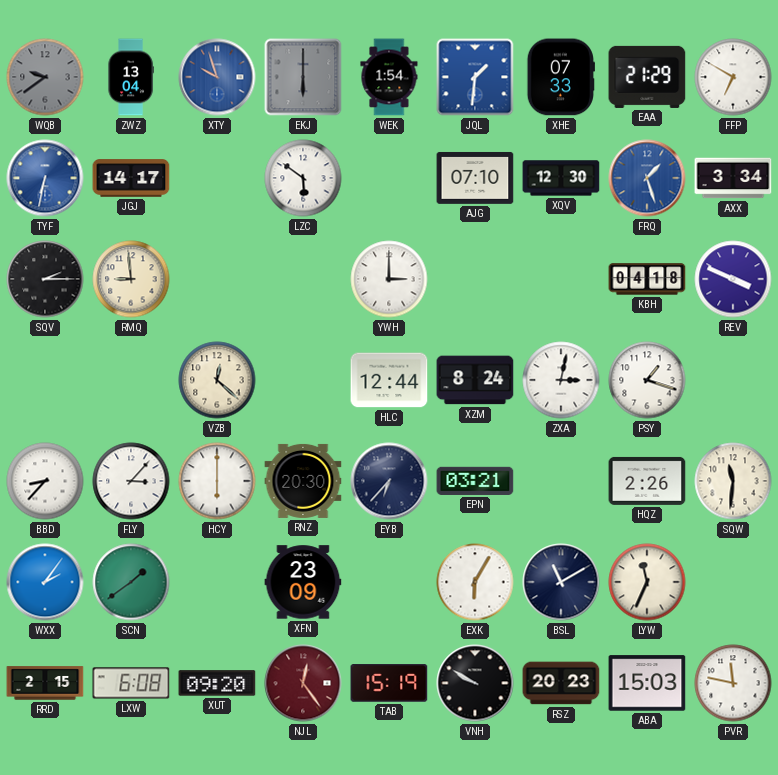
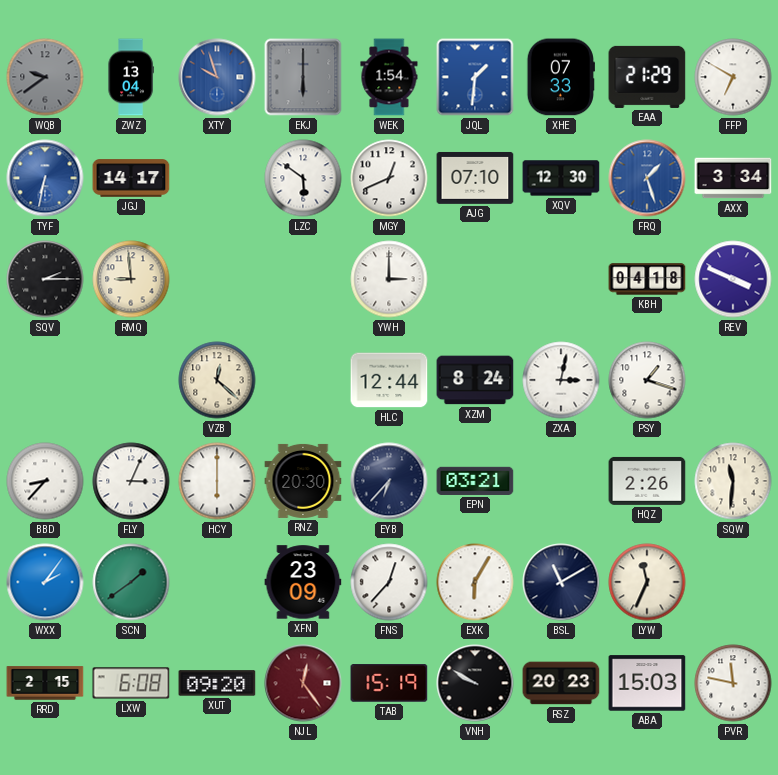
MGY: none -> 12:41 (389, 178)
FLY: 3:07 -> 3:04 (131, 481)
FNS: none -> 12:37 (389, 582)
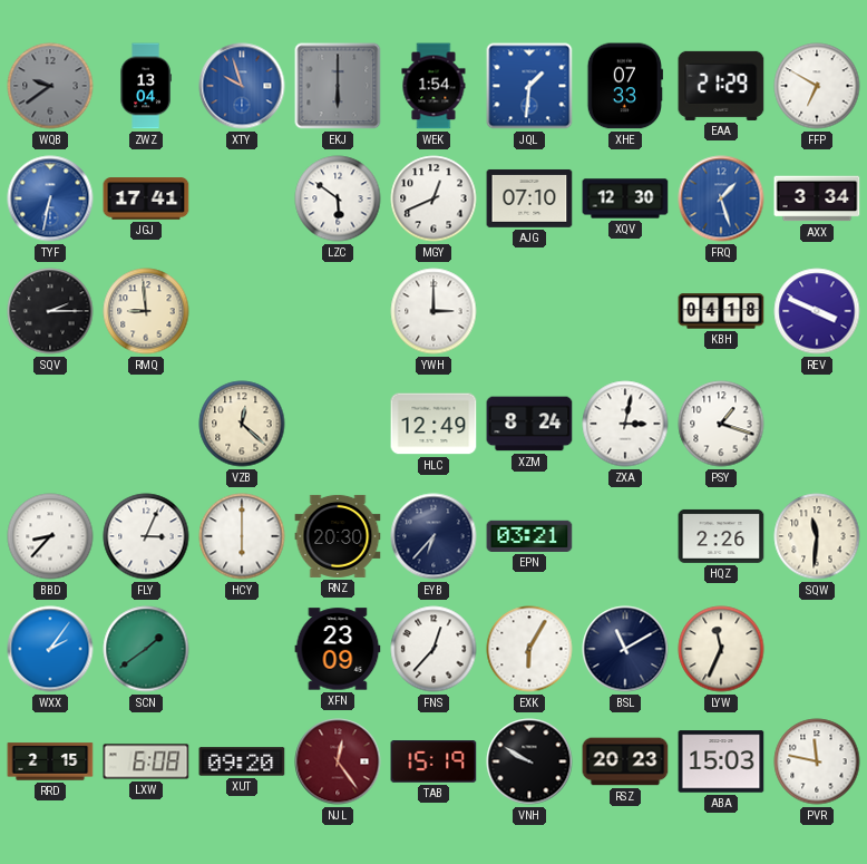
JGJ: 14:17 -> 17:41 (146, 198)
HLC: 12:44 -> 12:49 (433, 424)
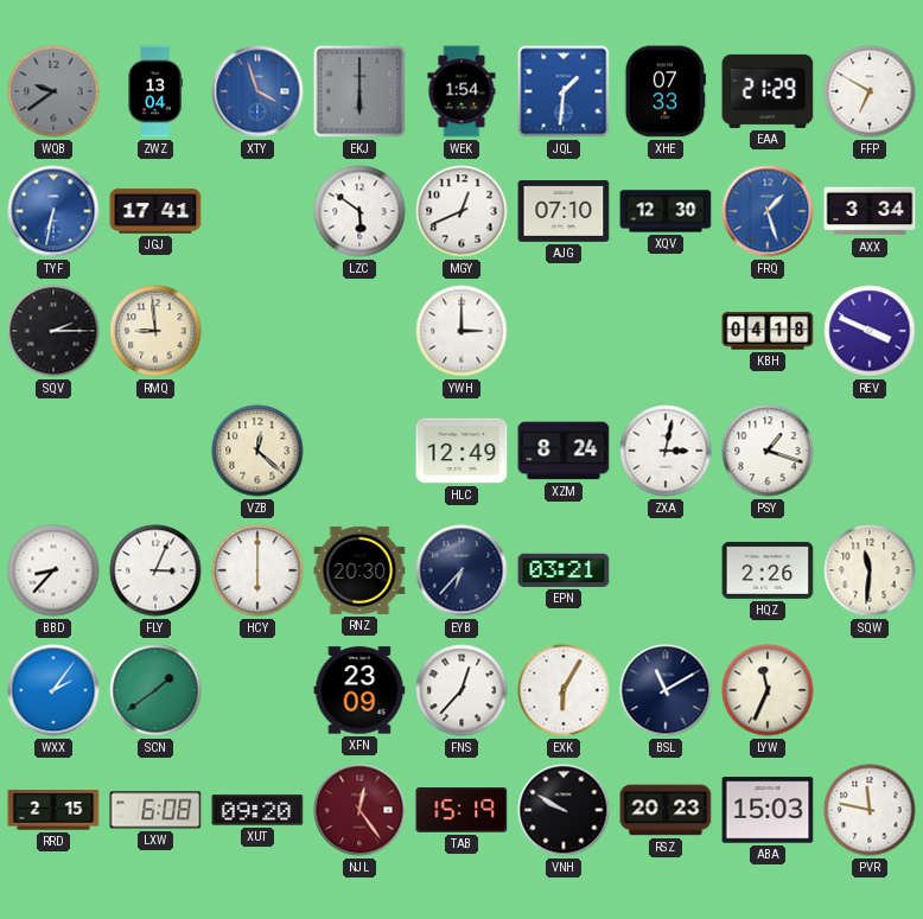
XTY: 9:57 -> 3:57 (257, 91)
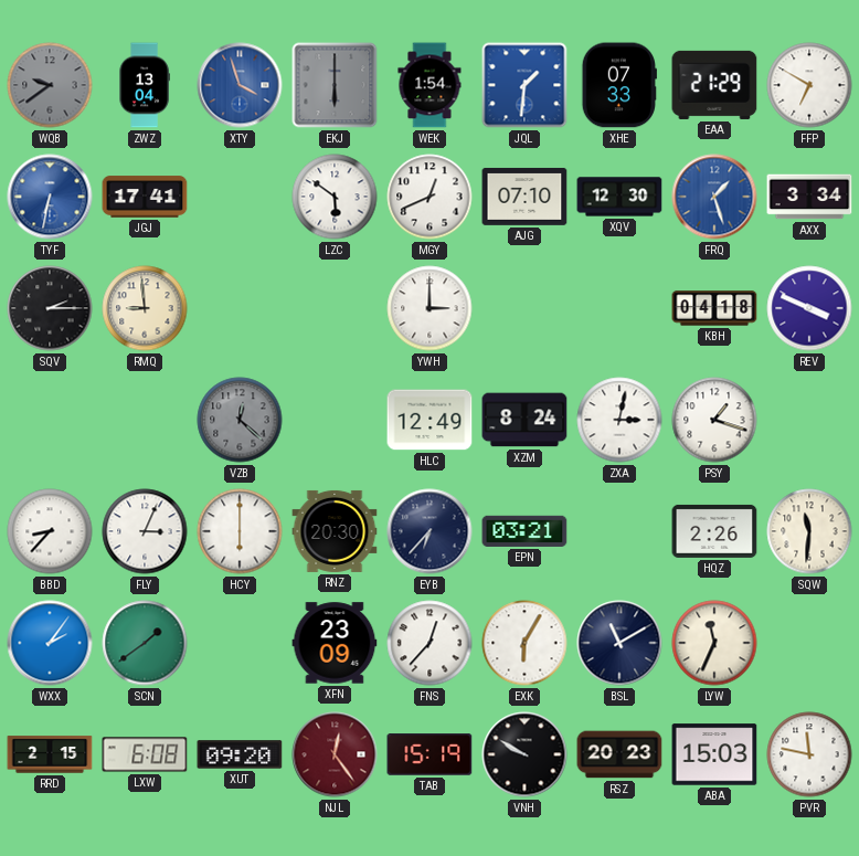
VZB dial: cream -> grey (240, 420)
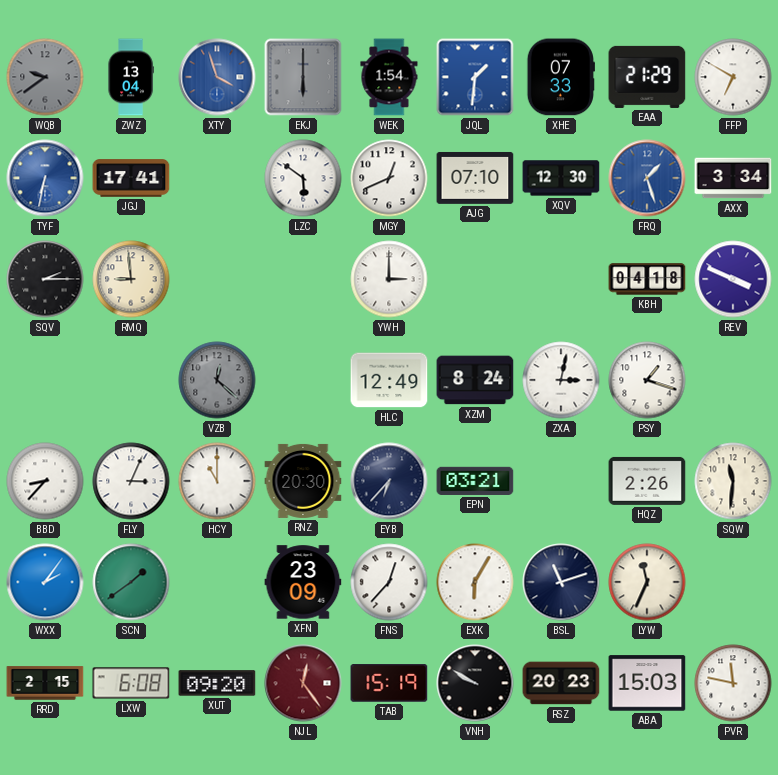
HCY: 6:00 -> 11:00 (217, 481)
BSL: 11:10 -> 11:12 (561, 582)
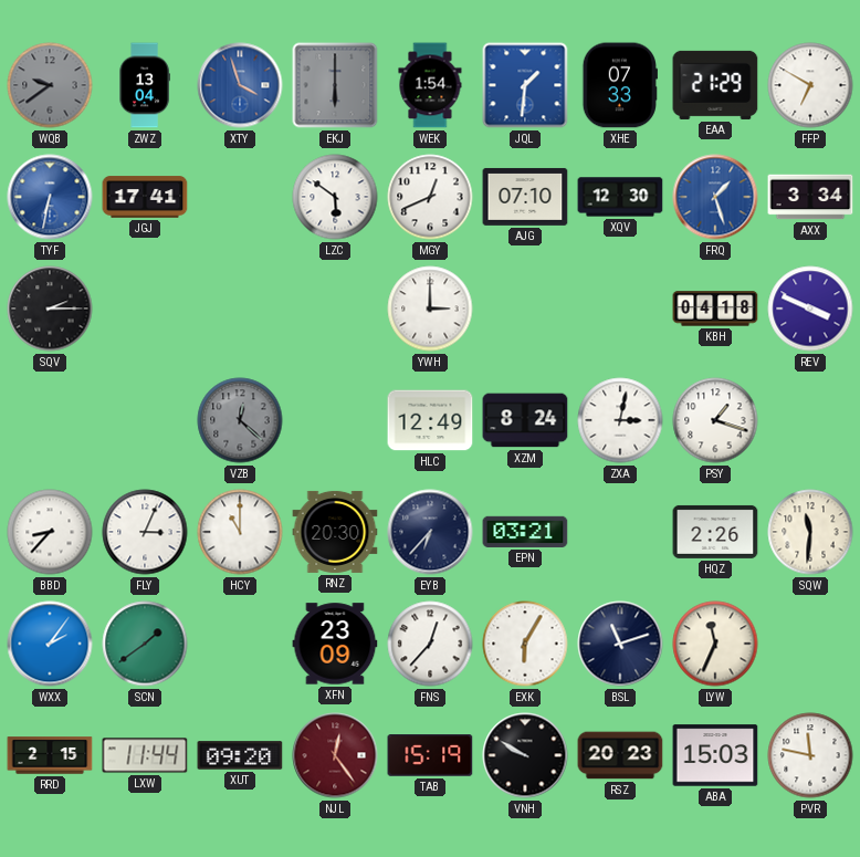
RMQ: 8:59 -> none (131, 279)
LXW: 6:08 -> 11:44 (145, 755)
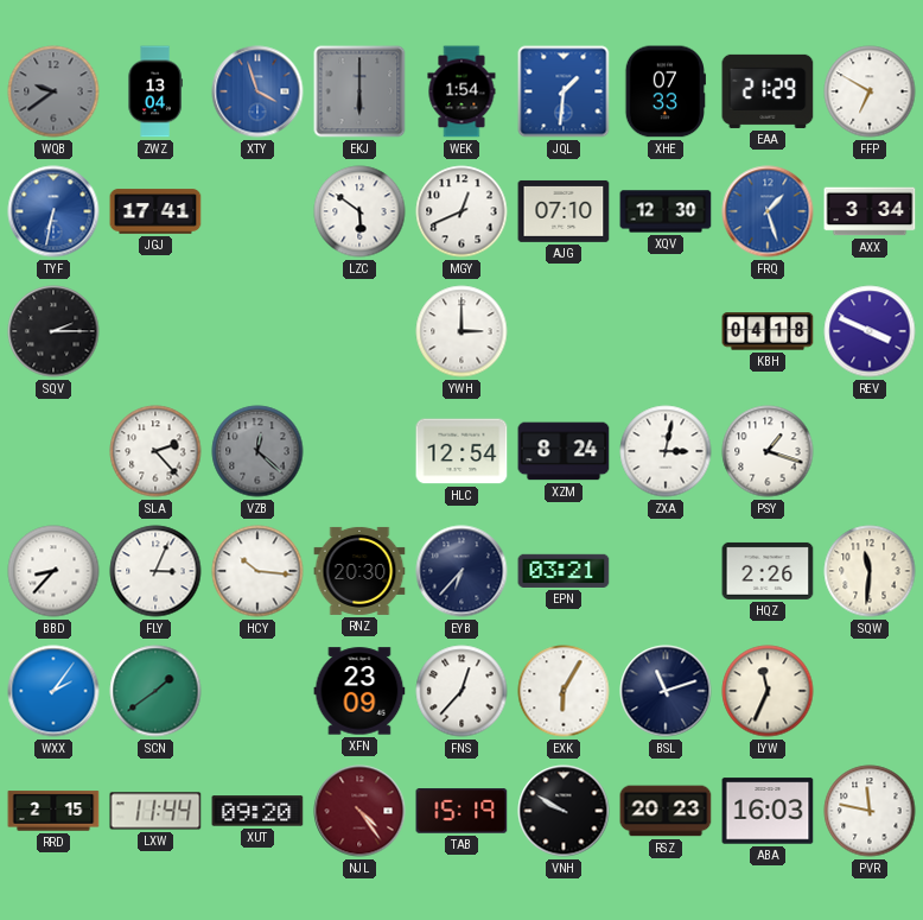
SLA: none -> 2:23 (155, 451)
HLC: 12:49 -> 12:54 (461, 451)
HCY: 11:00 -> 10:16 (257, 571)
NJL: 12:24 -> 4:24 (359, 811)
ABA: 15:03 -> 16:03 (768, 811)
